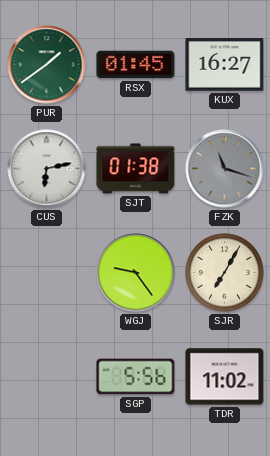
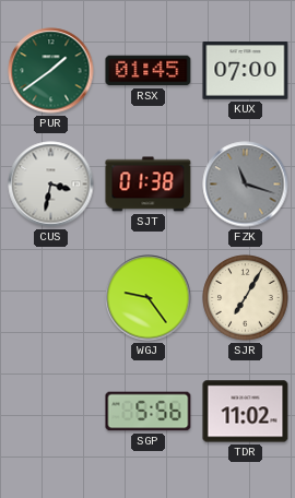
KUX: 16:27 -> 07:00 (246, 71)
CUS: 6:13 -> 3:32 (51, 185)
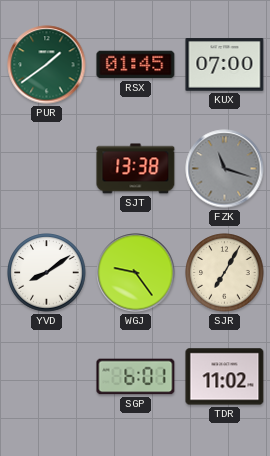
CUS: 3:32 -> none (51, 185)
SJT: 01:38 -> 13:38 (136, 169)
YVD: none -> 8:09 (47, 273)
SGP: 5:56 -> 6:01 (136, 377)
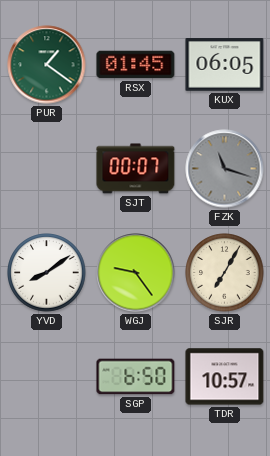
PUR: 1:39 -> 1:21 (47, 65)
KUX: 07:00 -> 06:05 (225, 65)
SJT: 13:38 -> 00:07 (136, 169)
SGP: 6:01 -> 6:50 (136, 377)
TDR: 11:02 -> 10:57 (225, 377)
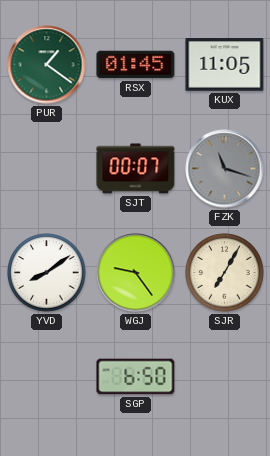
KUX: 06:05 -> 11:05 (225, 65)
TDR: 10:57 -> none (225, 377)
